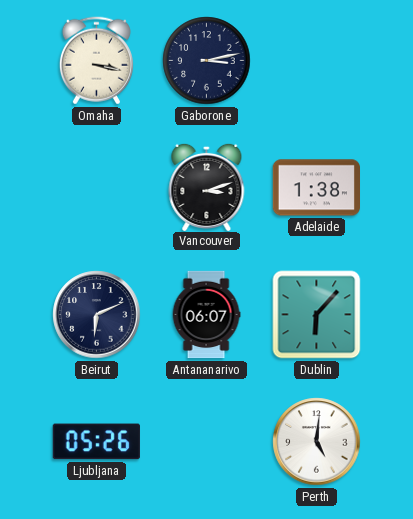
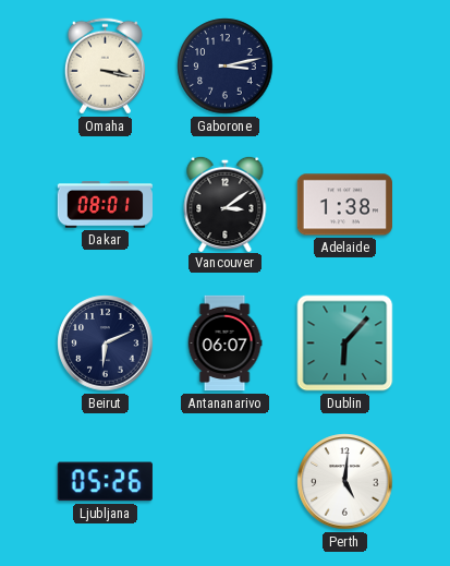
Dakar: none -> 08:01 (105, 205)
Vancouver: 3:12 -> 3:09 (226, 203)
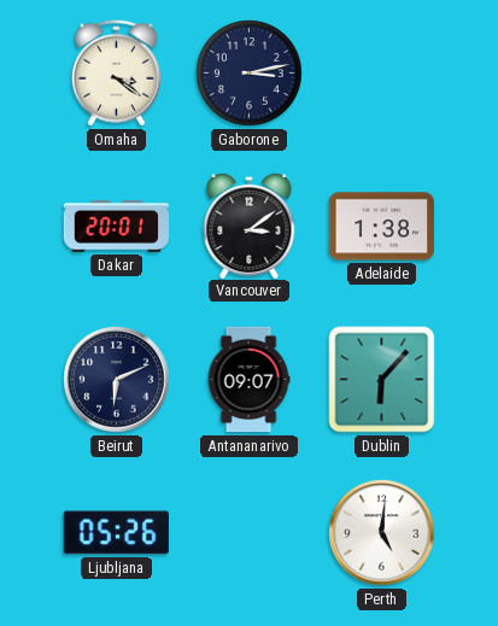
Omaha: 3:17 -> 3:21 (116, 74)
Dakar: 08:01 -> 20:01 (116, 227)
Antananarivo: 06:07 -> 09:07 (248, 380)
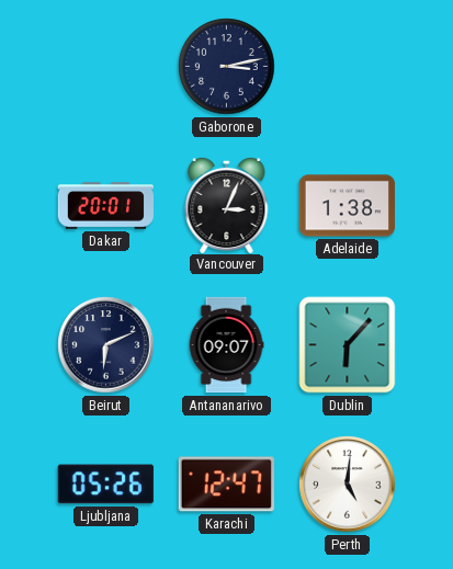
Omaha: 3:21 -> none (116, 74)
Vancouver: 3:09 -> 3:04 (227, 204)
Karachi: none -> 12:47 (226, 485)
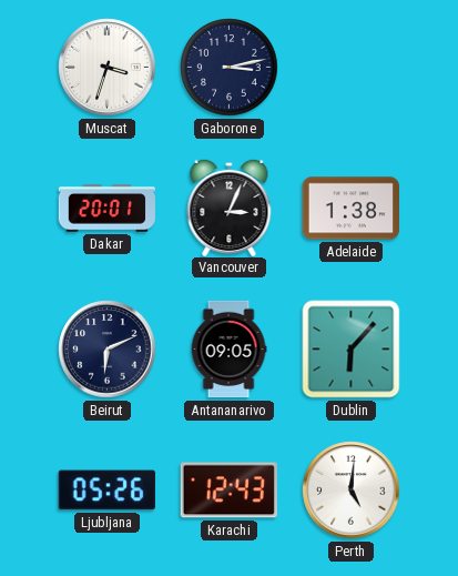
Muscat: none -> 3:33 (108, 68)
Antananarivo: 09:07 -> 09:05 (228, 350)
Karachi: 12:47 -> 12:43 (228, 491)
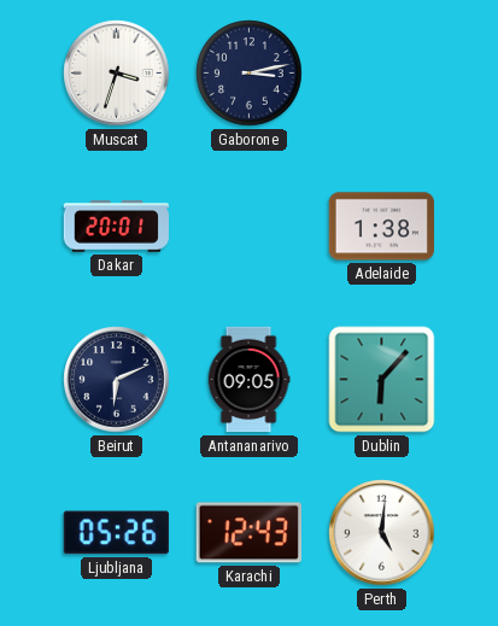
Vancouver: 3:04 -> none (230, 206)
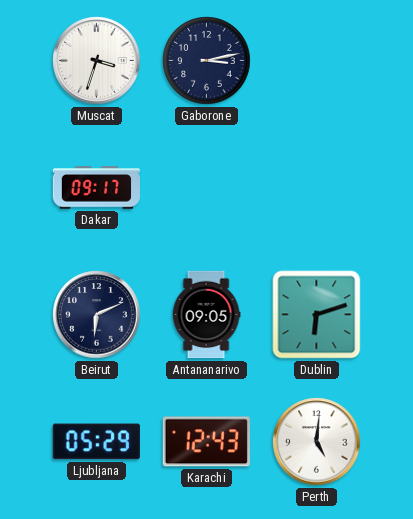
Dakar: 20:01 -> 09:17 (96, 188)
Adelaide: 1:38 -> none (381, 227)
Dublin: 6:07 -> 6:12 (317, 315)
Ljubljana: 05:26 -> 05:29 (96, 442)
